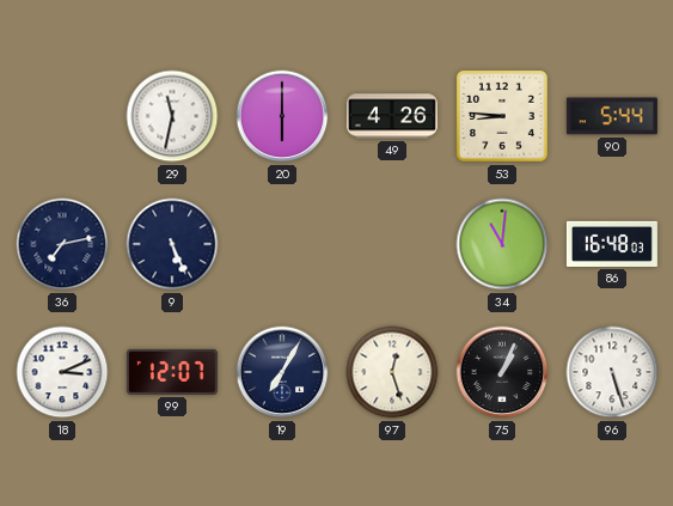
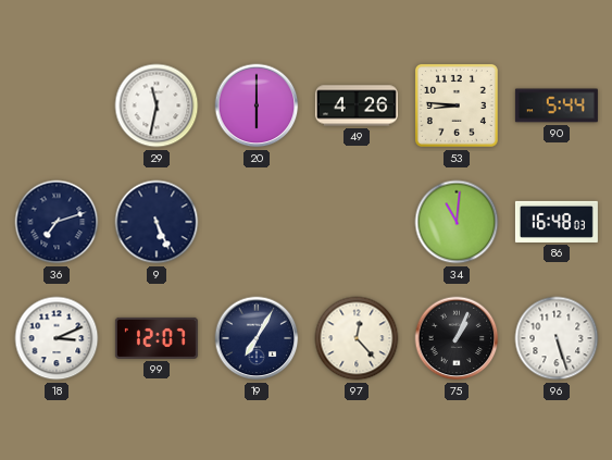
36: 7:13 -> 7:12 (57, 222)
97: 12:27 -> 12:23 (357, 338)
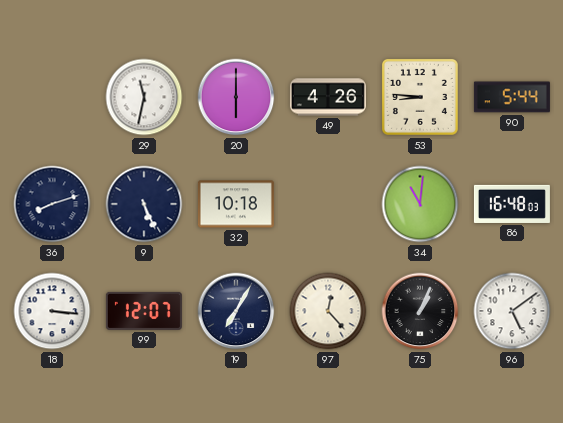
36: 7:12 -> 8:12 (52, 204)
32: none -> 10:18 (236, 204)
18: 3:11 -> 3:16 (52, 311)
96: 5:27 -> 5:09 (512, 311)
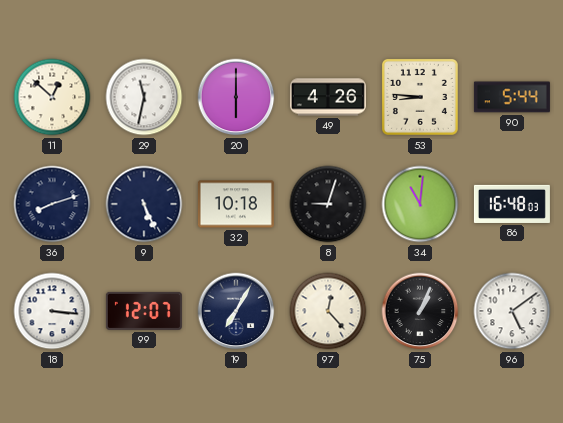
11: none -> 12:52 (52, 97)
8: none -> 9:03 (328, 204)
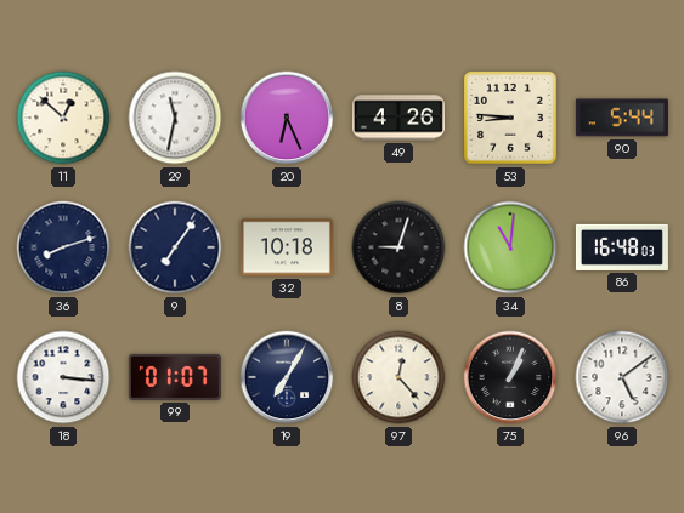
20: 6:00 -> 6:26 (287, 118)
9: 5:26 -> 7:06 (175, 247)
99: 12:07 -> 01:07 (175, 377)
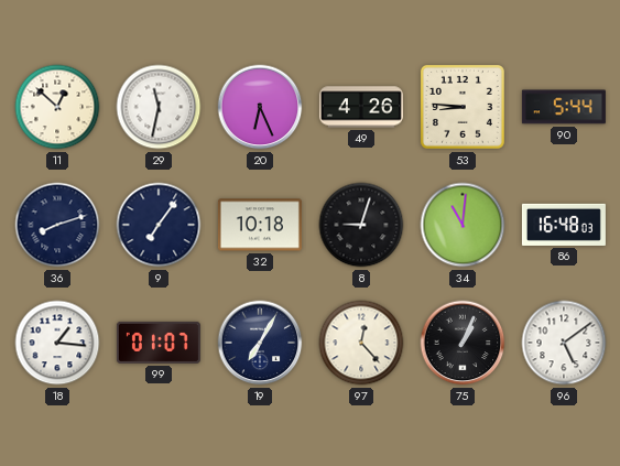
18: 3:16 -> 1:16 (57, 343)
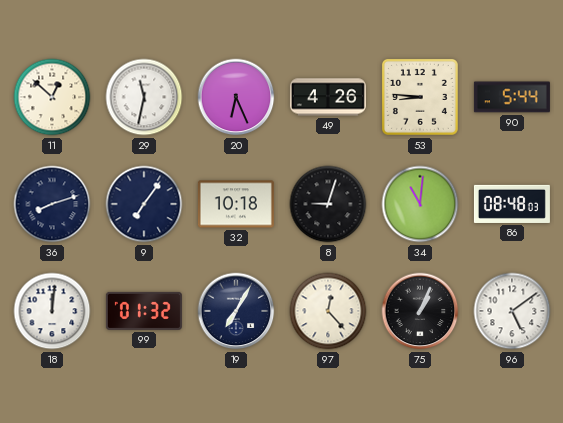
86: 16:48 -> 08:48 (512, 204)
18: 1:16 -> 12:01 (52, 311)
99: 01:07 -> 01:32 (144, 311)
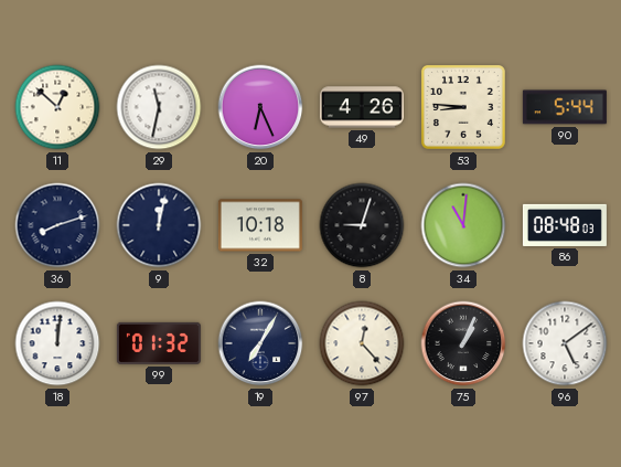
9: 7:06 -> 12:02 (159, 225)
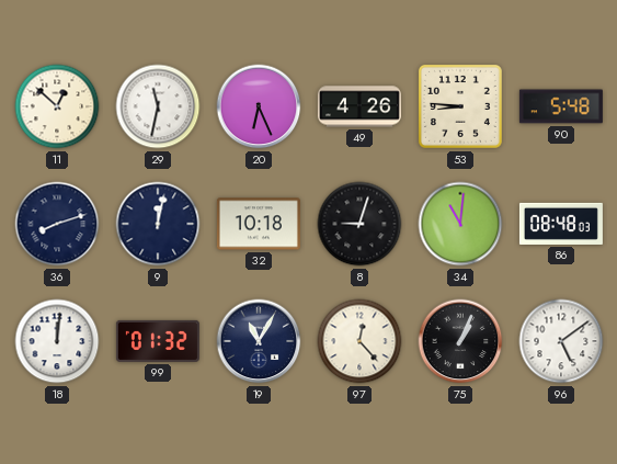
90: 5:44 -> 5:48 (561, 106)
19: 7:05 -> 11:05 (259, 341)
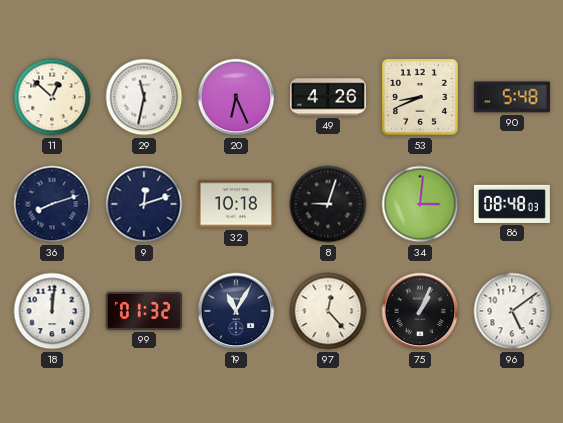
53: 8:46 -> 8:41 (420, 97)
9: 12:02 -> 12:12 (144, 204)
34: 11:01 -> 3:01 (420, 204)
